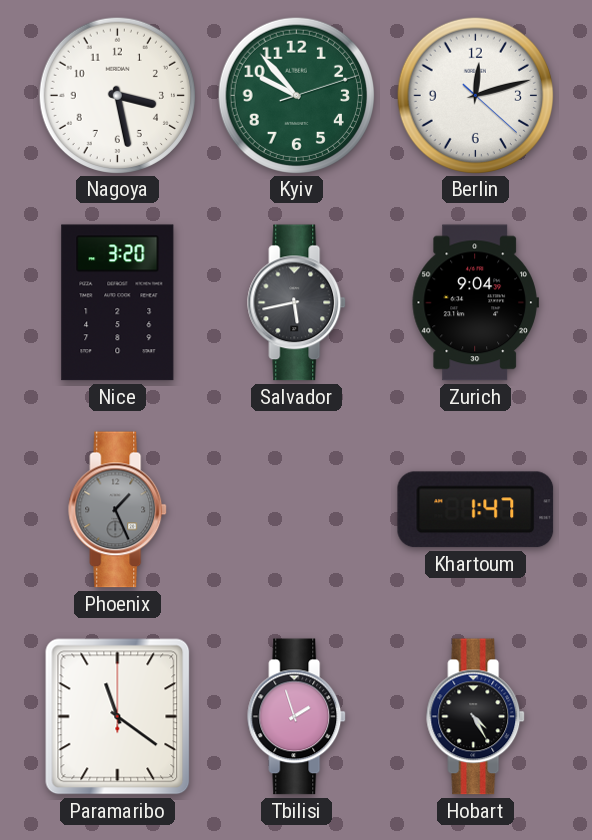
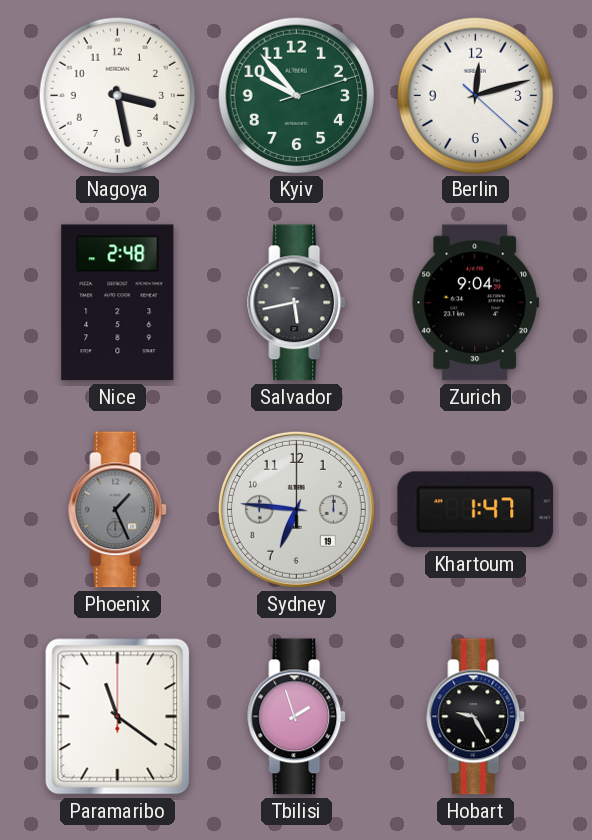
Nice: 3:20 -> 2:48 (118, 303)
Sydney: none -> 6:46 (296, 509)
Hobart: 4:25 -> 9:25 (476, 717)
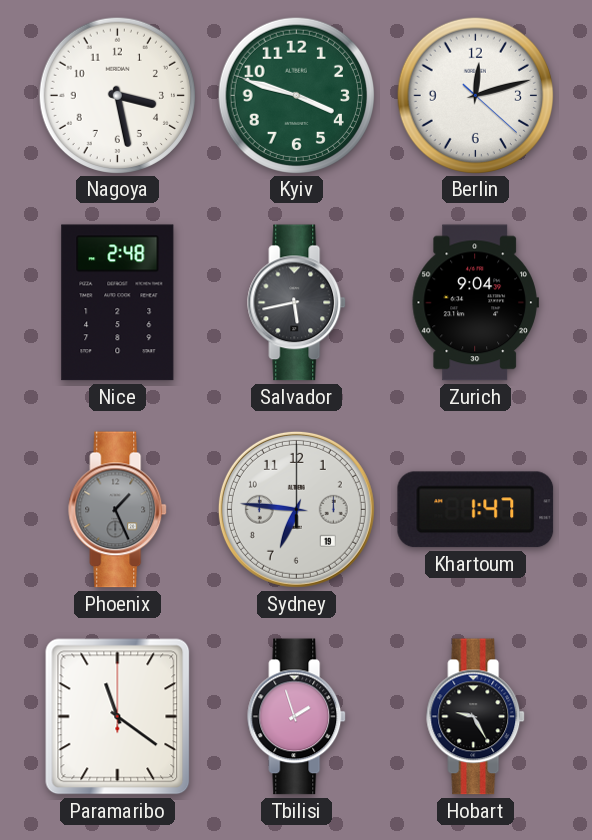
Kyiv: 9:53 -> 3:47 (296, 95)
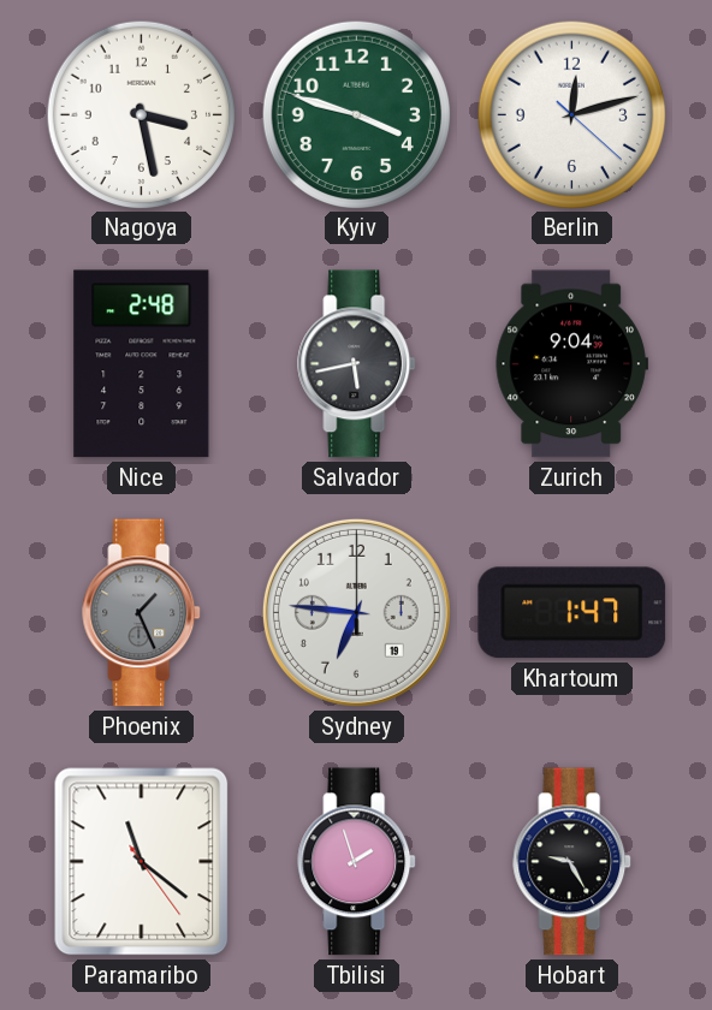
Paramaribo: 11:21:00 -> 11:21:24 (142, 862)
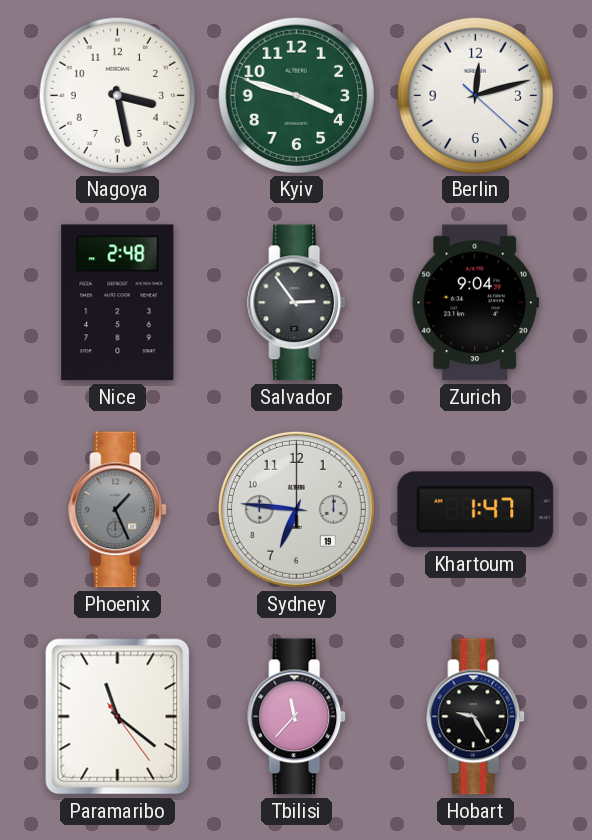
Salvador: 5:43 -> 2:54 (297, 303)
Tbilisi: 1:57 -> 11:37 (297, 717)
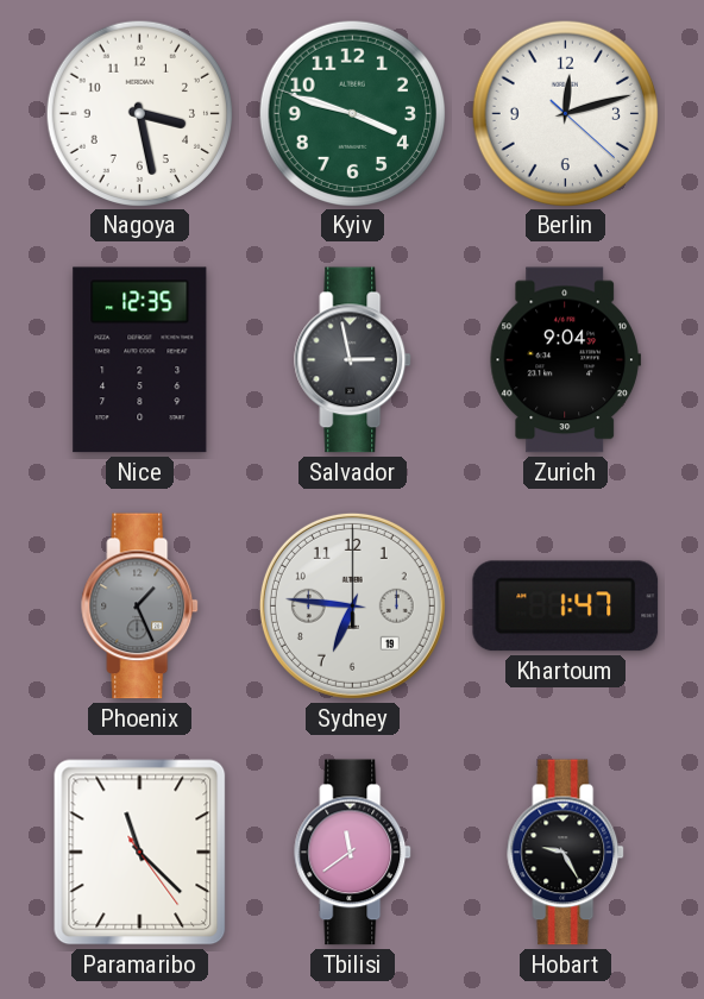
Nice: 2:48 -> 12:35 (140, 360)
Salvador: 2:54 -> 2:58 (353, 360)
Paramaribo: 11:21 -> 11:22 (140, 853)
Tbilisi: 11:37 -> 11:39 (353, 853)
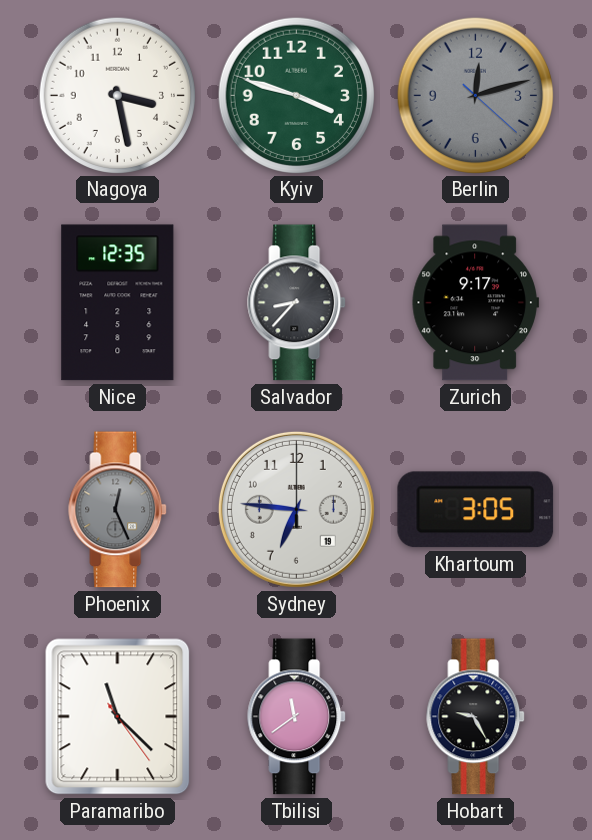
Berlin dial: white -> grey (475, 95)
Salvador: 2:58 -> 8:37 (297, 303)
Zurich: 9:04 -> 9:17 (475, 303)
Phoenix: 1:26 -> 12:26 (118, 510)
Khartoum: 1:47 -> 3:05 (476, 510)
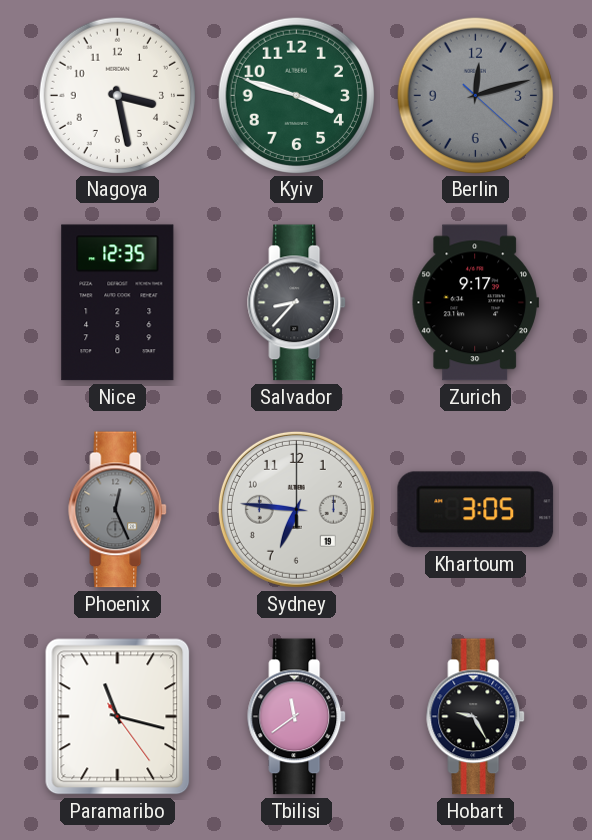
Paramaribo: 11:22 -> 11:17 (118, 717)
